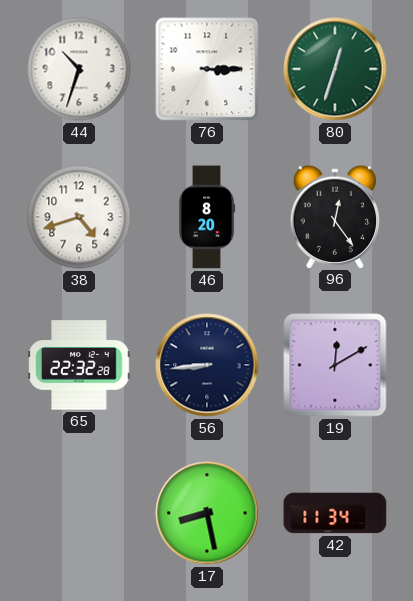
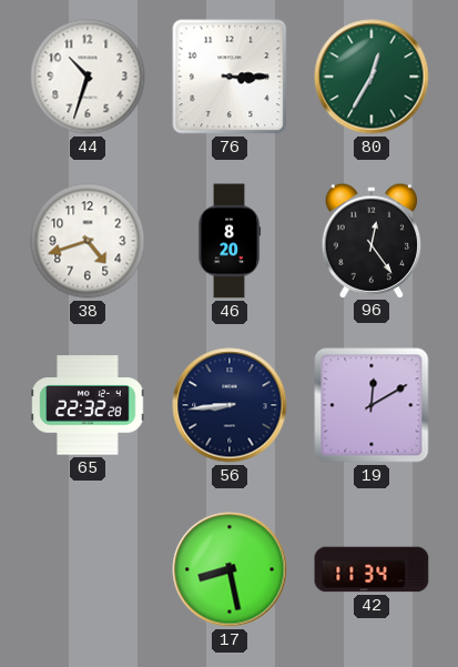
80: 12:33 -> 12:35 (372, 77)
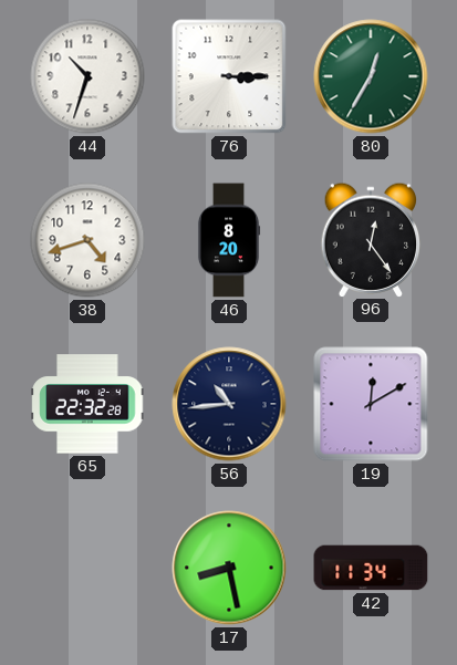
56: 8:44 -> 10:44 (229, 404)
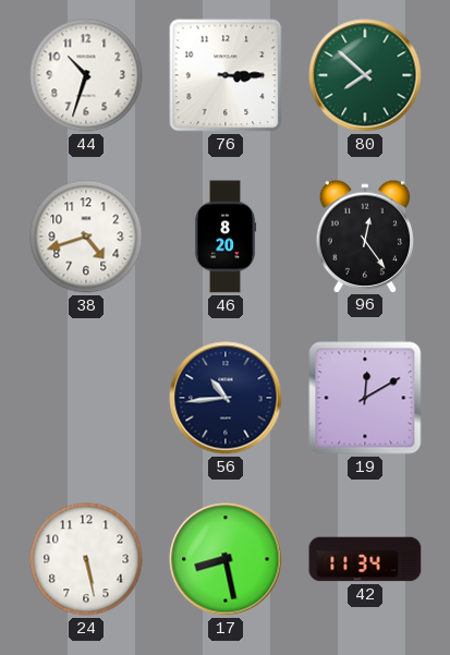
80: 12:35 -> 7:52 (365, 75)
65: 22:32 -> none (87, 404)
24: none -> 5:28 (86, 559)
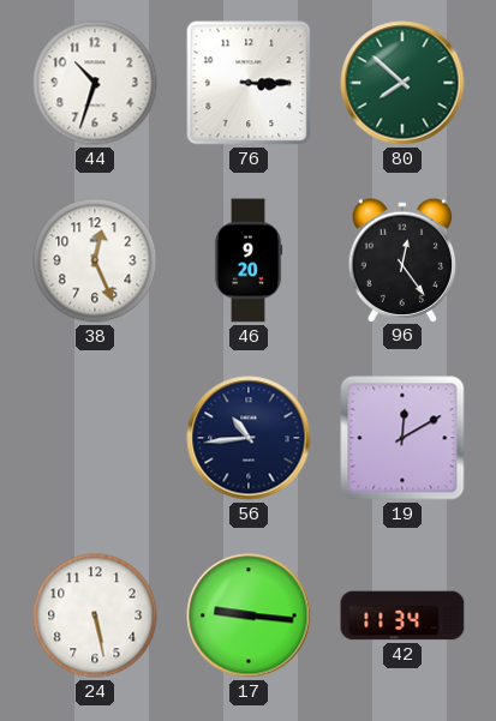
38: 4:42 -> 12:26 (95, 260)
46: 8:20 -> 9:20 (249, 260)
17: 8:28 -> 9:16 (249, 615)
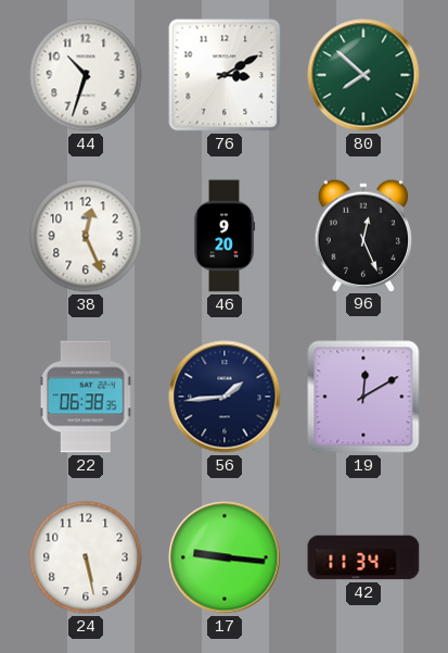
76: 3:15 -> 3:10 (225, 75)
96: 12:24 -> 12:26 (363, 235)
22: none -> 06:38 (86, 397)
56: 10:44 -> 1:44 (225, 397)
